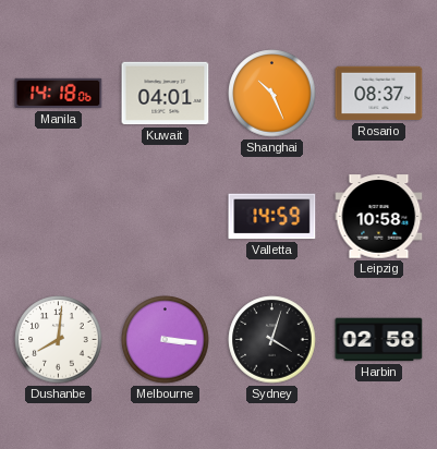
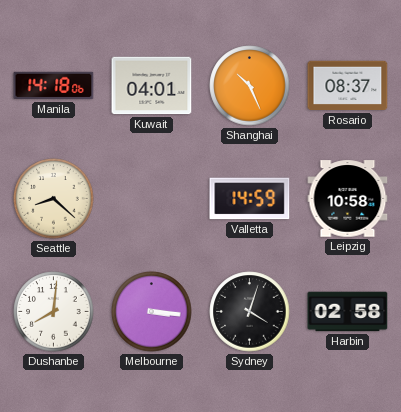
Seattle: none -> 8:22 (54, 199)
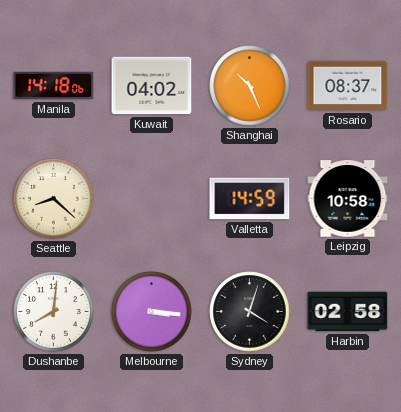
Kuwait: 04:01 -> 04:02 (152, 86)
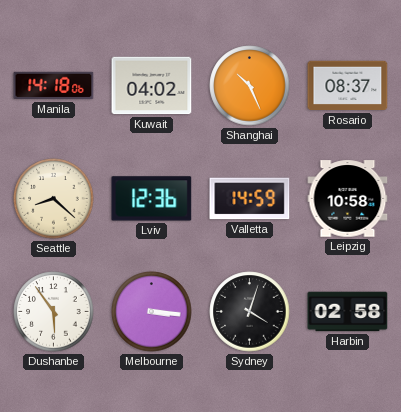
Lviv: none -> 12:36 (152, 199)
Dushanbe: 8:01 -> 5:54 (54, 312)
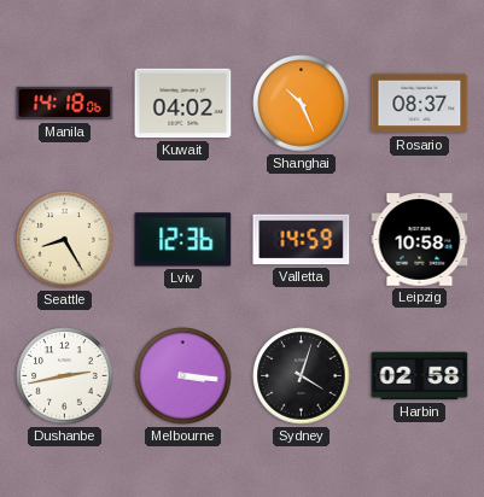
Seattle: 8:22 -> 8:25 (65, 240)
Dushanbe: 5:54 -> 2:43 (65, 376)
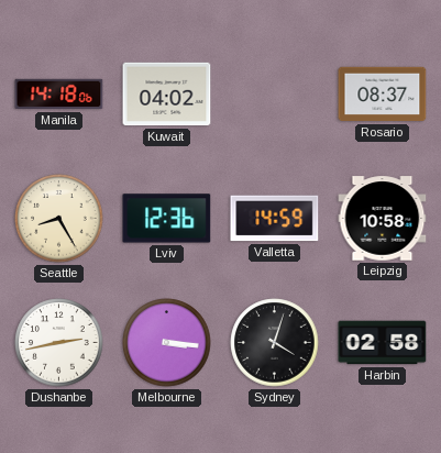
Shanghai: 10:26 -> none (302, 104)
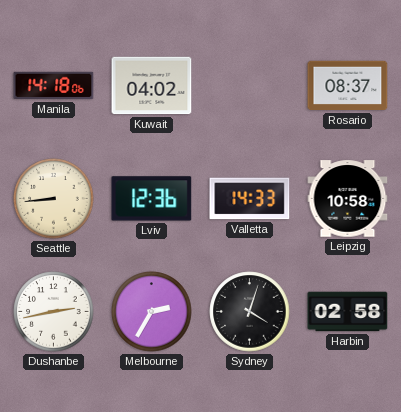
Seattle: 8:25 -> 8:44 (54, 199)
Valletta: 14:59 -> 14:33 (250, 199)
Melbourne: 3:16 -> 2:35 (152, 312)
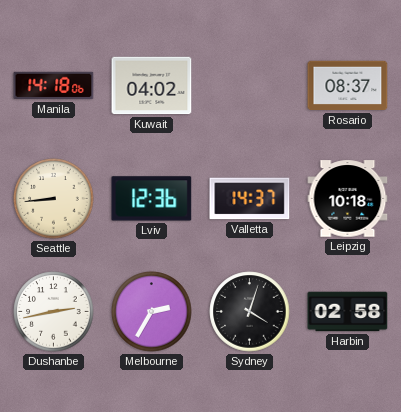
Valletta: 14:33 -> 14:37 (250, 199)
Leipzig: 10:58 -> 10:18 (348, 199)
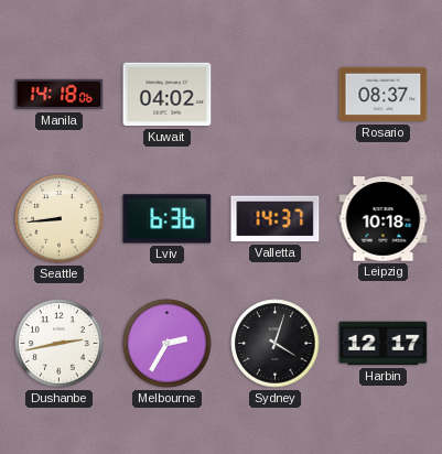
Lviv: 12:36 -> 6:36 (168, 219)
Harbin: 02:58 -> 12:17 (384, 344)
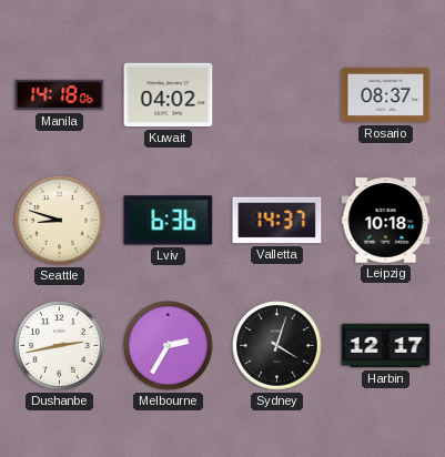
Seattle: 8:44 -> 8:48 (60, 221)
